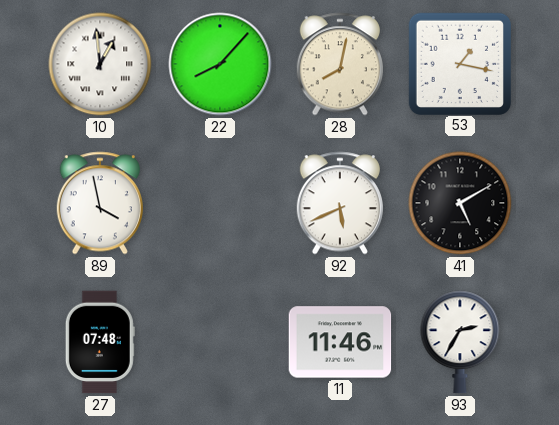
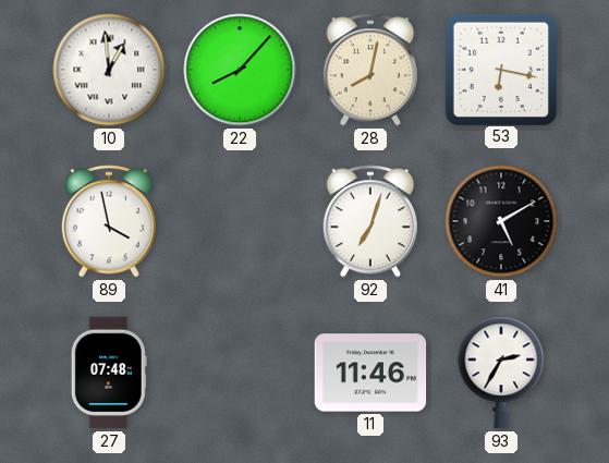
53: 1:17 -> 6:17 (500, 69)
92: 5:41 -> 7:03 (370, 221)
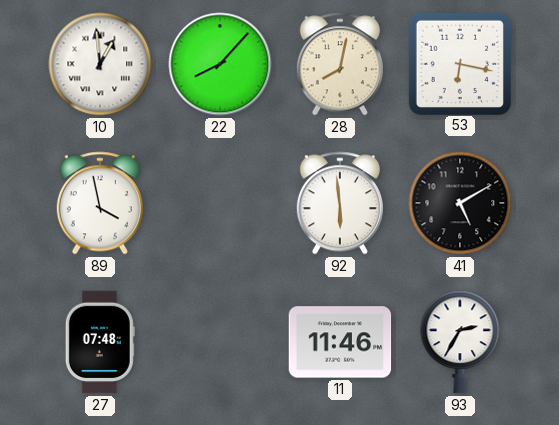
92: 7:03 -> 5:59 (340, 203)
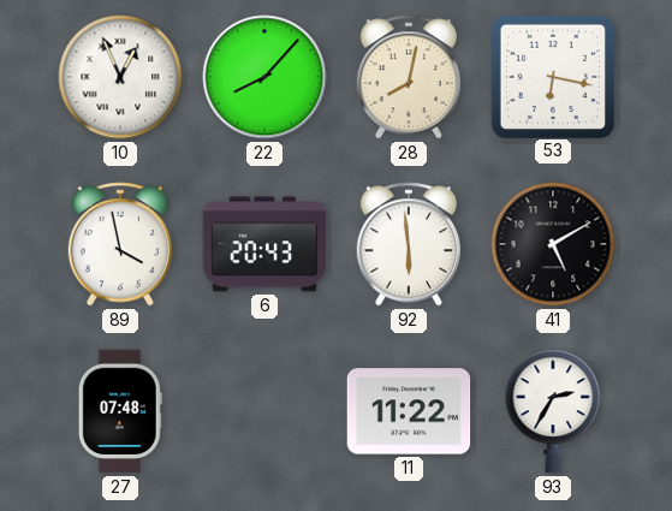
10: 12:59 -> 12:56 (120, 77)
6: none -> 20:43 (264, 244)
11: 11:46 -> 11:22 (409, 411)
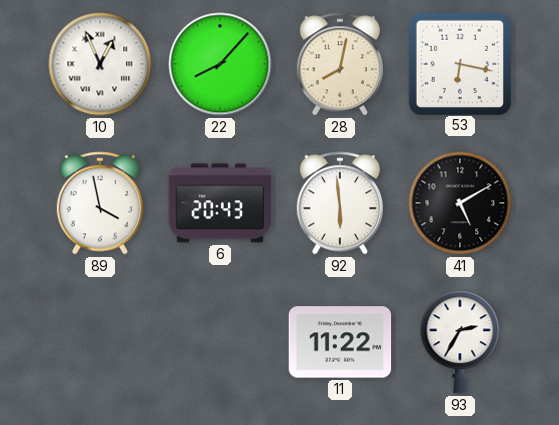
27: 07:48 -> none (120, 411)
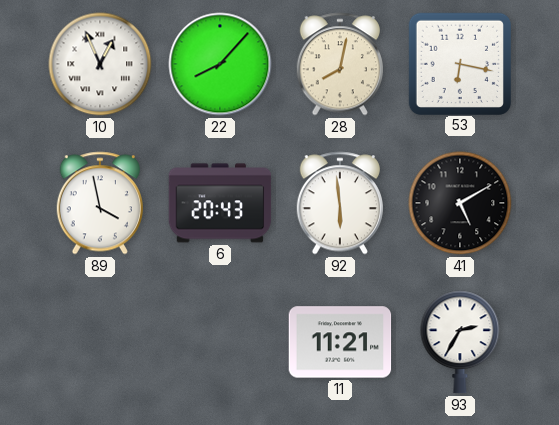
11: 11:22 -> 11:21 (340, 342)
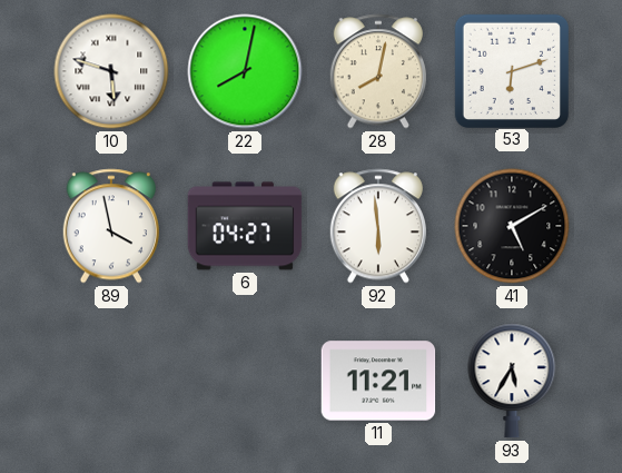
10: 12:56 -> 5:48 (111, 71)
22: 8:07 -> 8:02 (245, 71)
53: 6:17 -> 6:12 (511, 70)
6: 20:43 -> 04:27 (245, 226)
93: 2:35 -> 5:35 (512, 381)
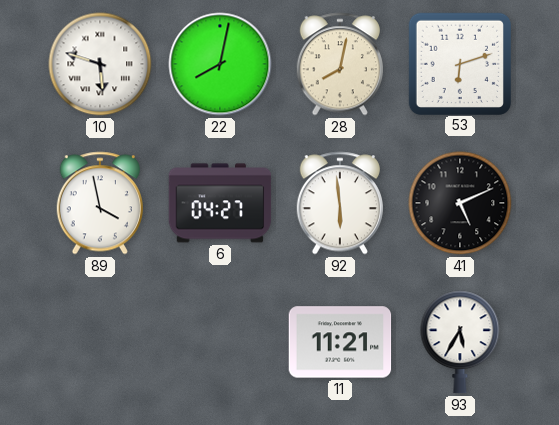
41: 5:10 -> 5:11 (460, 203)
